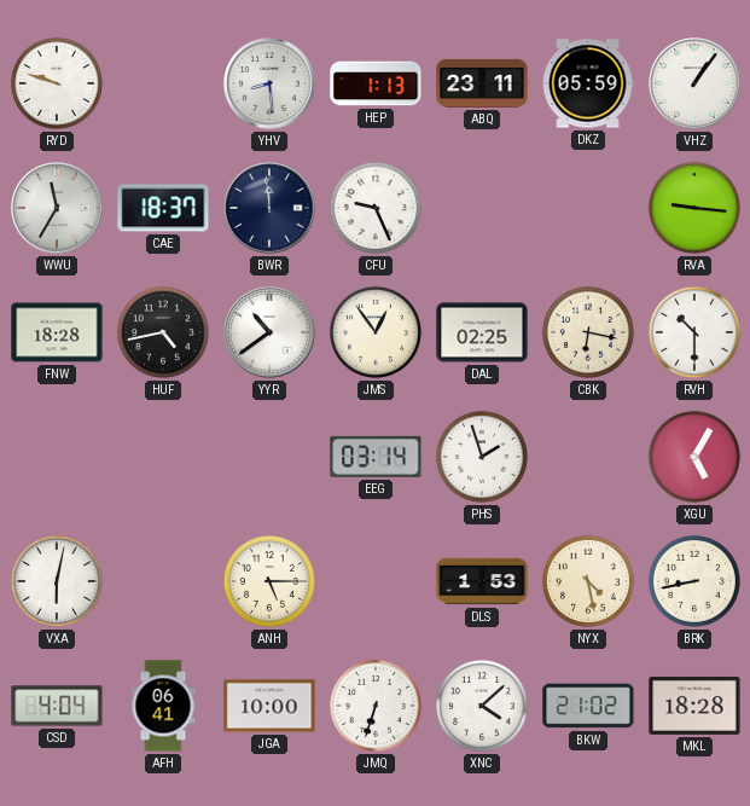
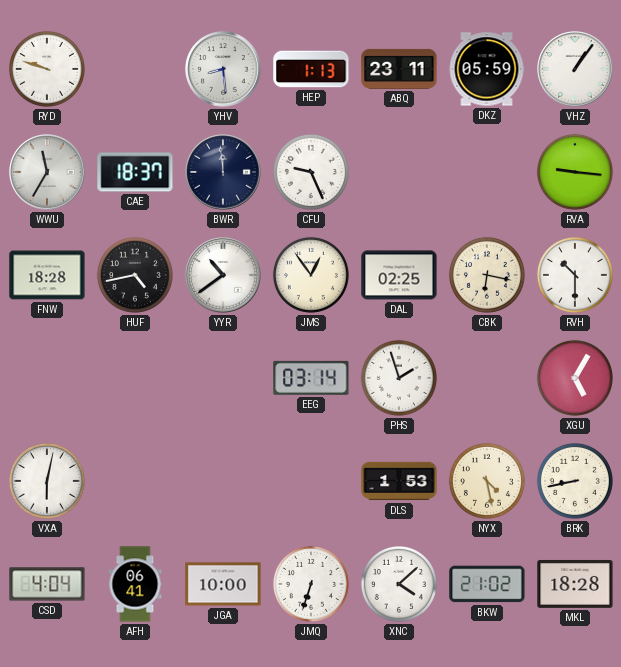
ANH: 5:15 -> none (269, 581)
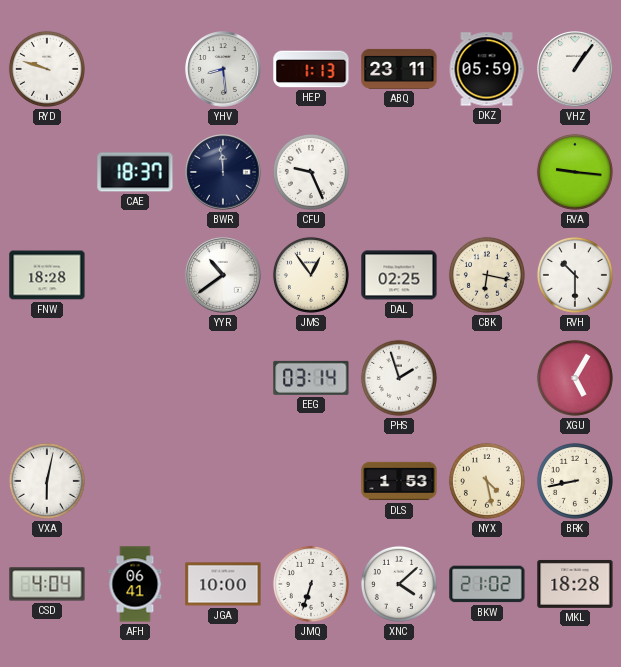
WWU: 11:35 -> none (47, 172)
HUF: 4:43 -> none (135, 275)
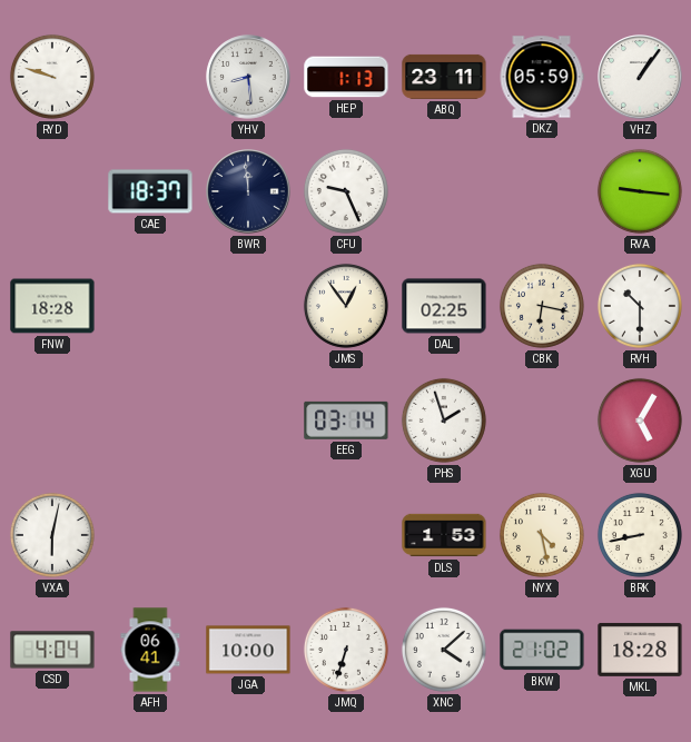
YYR: 10:39 -> none (223, 275)
